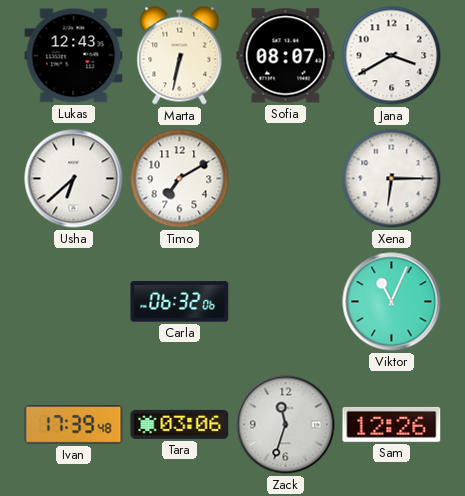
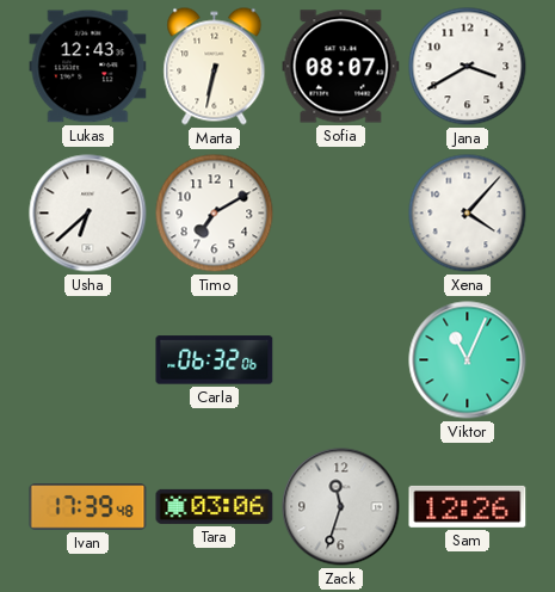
Xena: 6:15 -> 4:07 (468, 214)
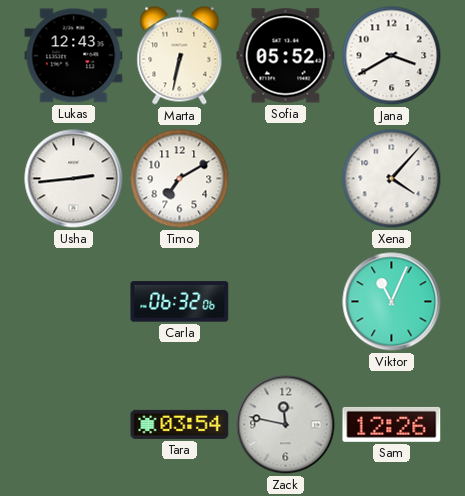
Sofia: 08:07 -> 05:52 (286, 56)
Usha: 6:38 -> 2:44 (74, 179)
Ivan: 17:39 -> none (88, 507)
Tara: 03:06 -> 03:54 (180, 424)
Zack: 11:33 -> 11:47 (286, 425)
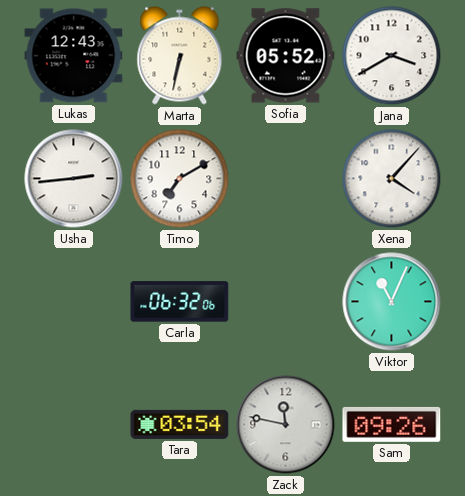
Sam: 12:26 -> 09:26 (392, 424)
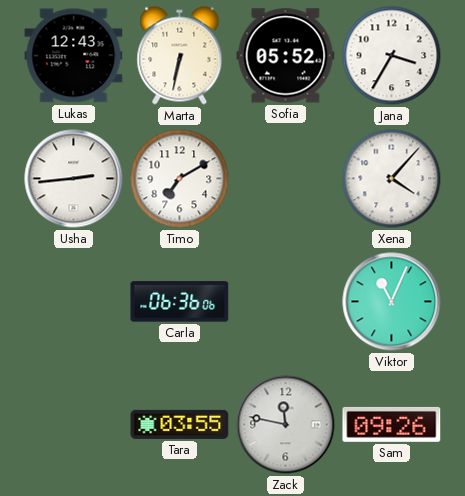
Jana: 3:40 -> 3:35 (392, 56)
Carla: 06:32 -> 06:36 (180, 302)
Tara: 03:54 -> 03:55 (180, 424)
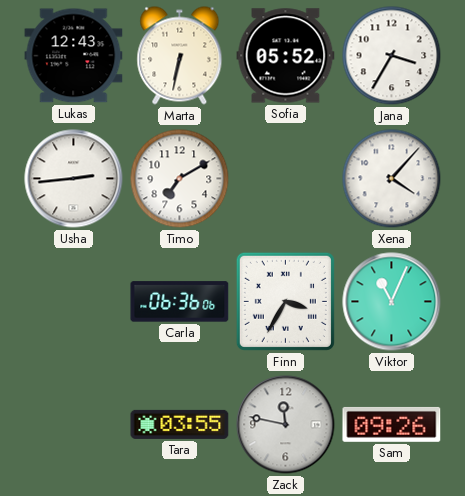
Finn: none -> 3:35 (285, 301)
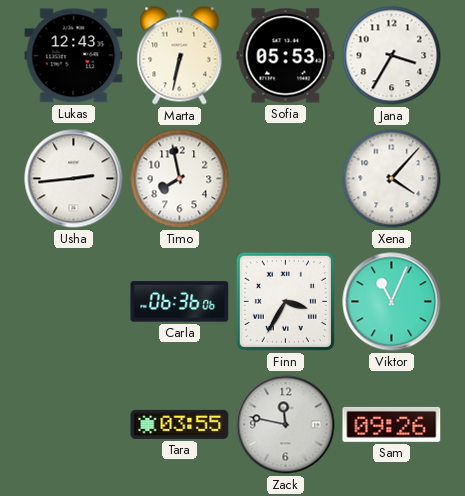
Sofia: 05:52 -> 05:53 (286, 56)
Timo: 7:10 -> 7:58 (180, 179)
